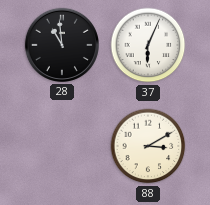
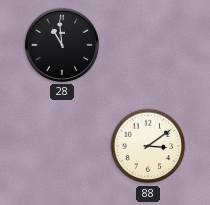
37: 6:04 -> none (148, 45)
88: 3:10 -> 3:09 (148, 146)
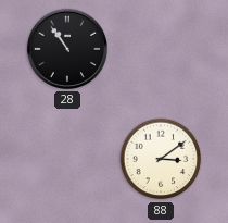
28: 10:59 -> 10:54 (67, 49)
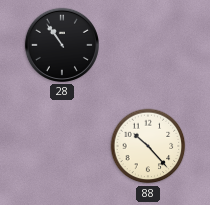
88: 3:09 -> 10:23 (148, 146)
